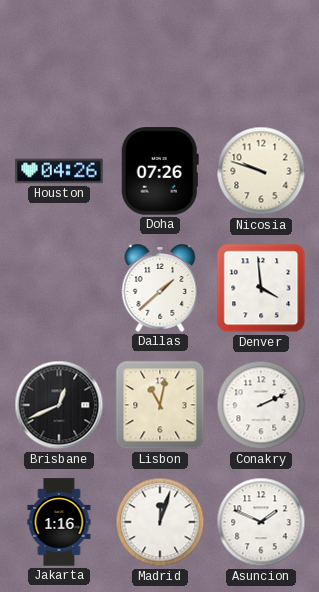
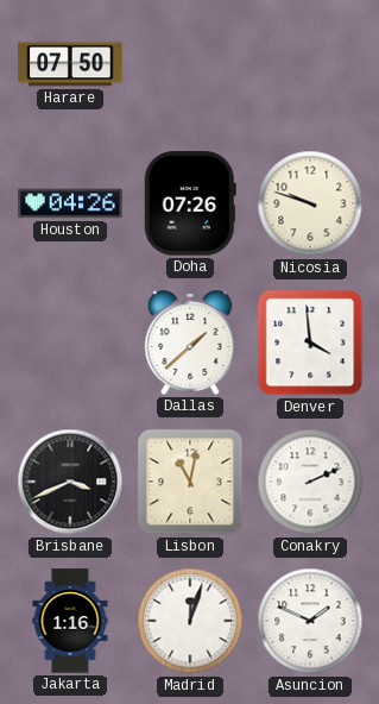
Harare: none -> 07:50 (70, 64)
Brisbane: 12:41 -> 3:41 (70, 482)
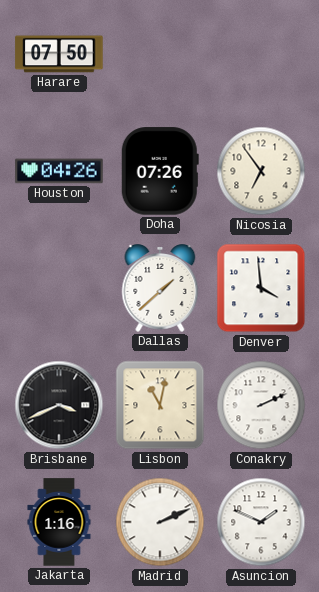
Nicosia: 9:48 -> 6:54 (261, 171)
Madrid: 12:03 -> 2:11 (160, 522)
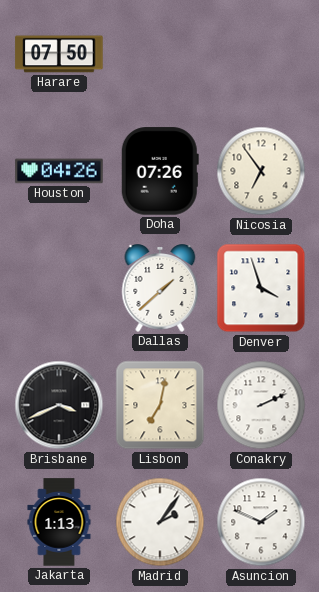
Denver: 3:59 -> 3:57 (261, 288)
Lisbon: 11:02 -> 7:02 (160, 405)
Jakarta: 1:16 -> 1:13 (59, 522)
Madrid: 2:11 -> 2:06 (160, 522)
